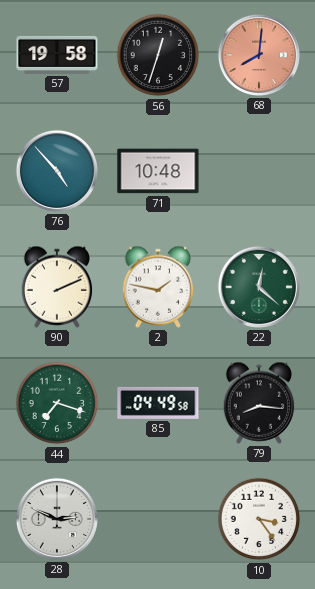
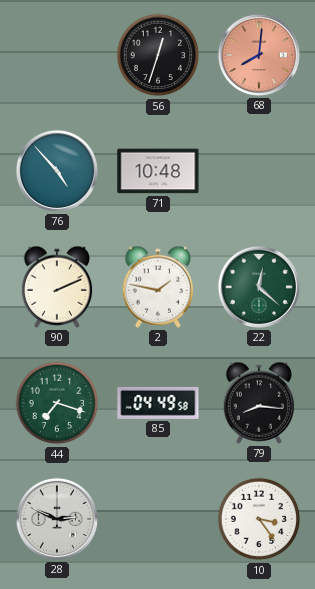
57: 19:58 -> none (57, 55)
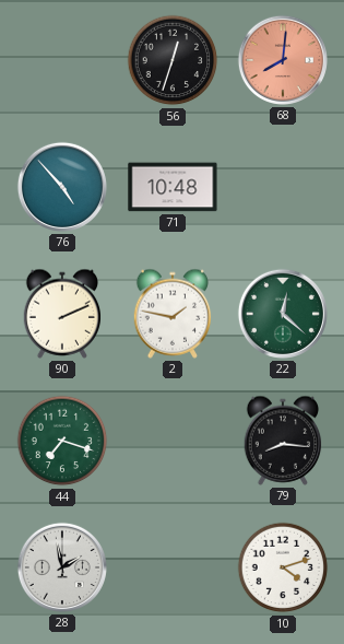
85: 04:49 -> none (158, 403)
28: 2:49 -> 1:58 (62, 567)
10: 3:24 -> 4:12 (283, 567)
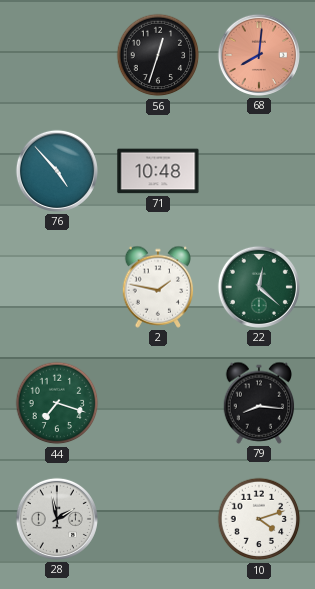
90: 2:11 -> none (62, 314)
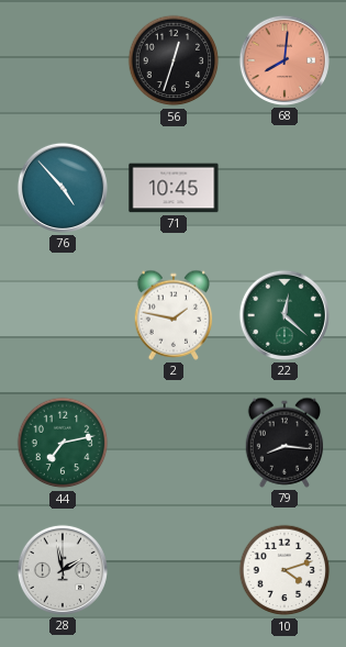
71: 10:48 -> 10:45 (174, 188)
44: 7:18 -> 7:13 (63, 443)
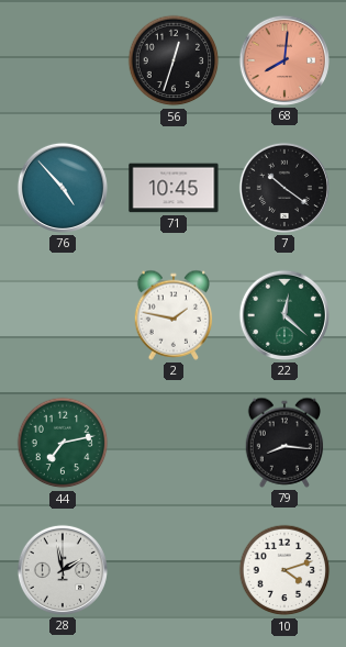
7: none -> 10:21 (284, 188)
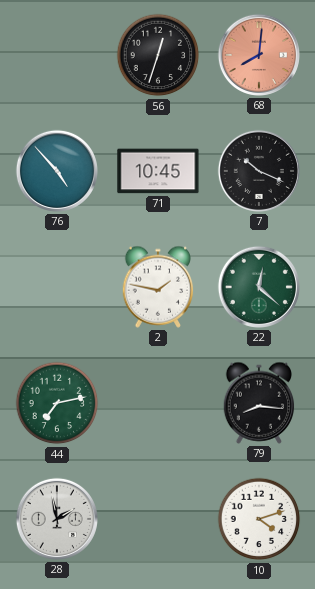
7: 10:21 -> 10:19 (259, 171)
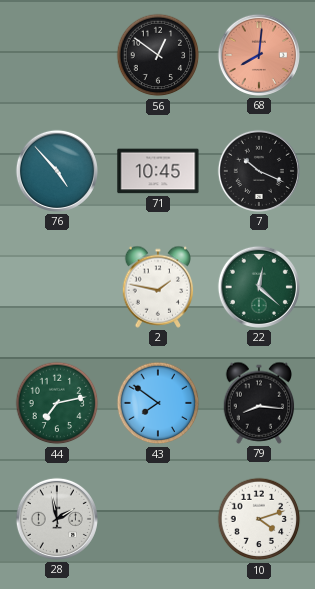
56: 12:33 -> 12:51 (158, 55)
43: none -> 7:51 (158, 403)
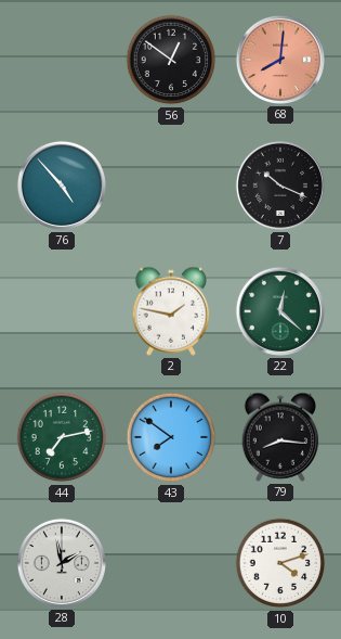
71: 10:45 -> none (158, 171)
